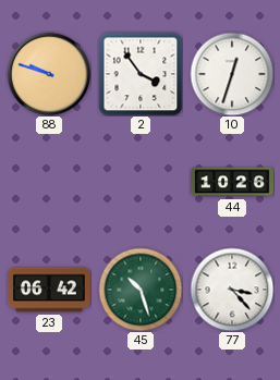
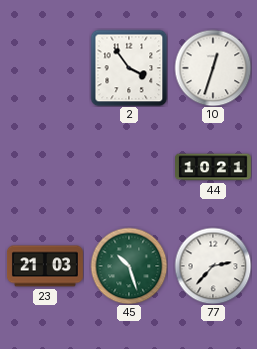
88: 9:48 -> none (49, 74)
44: 10:26 -> 10:21 (214, 167)
23: 06:42 -> 21:03 (45, 266)
77: 3:23 -> 2:37 (213, 266)
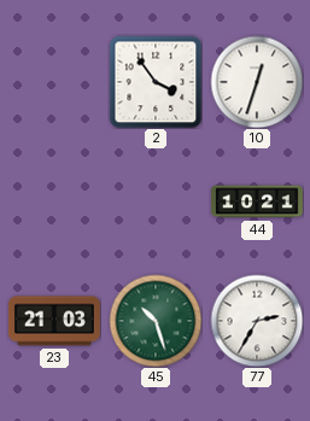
77: 2:37 -> 2:35 (257, 321)
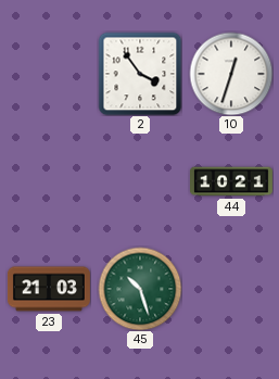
77: 2:35 -> none (257, 321)
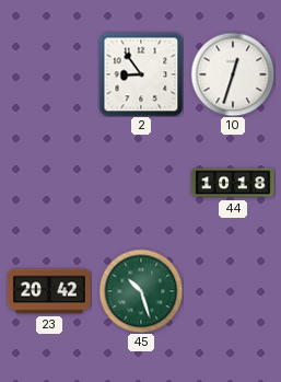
2: 3:54 -> 8:54 (141, 74)
44: 10:21 -> 10:18 (234, 183)
23: 21:03 -> 20:42 (49, 291)
